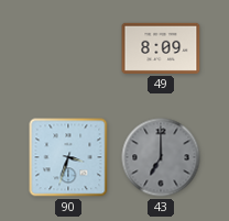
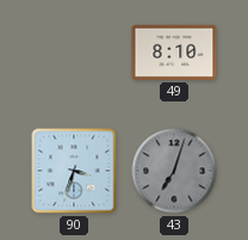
49: 8:09 -> 8:10 (174, 53)
43: 7:00 -> 7:03 (174, 171)
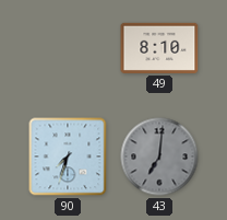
90: 3:33 -> 7:33 (68, 157)
43: 7:03 -> 7:01 (159, 157)
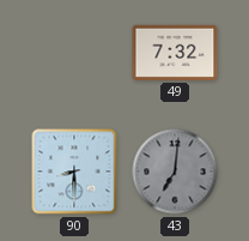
49: 8:10 -> 7:32 (175, 53)
90: 7:33 -> 8:30 (74, 171)
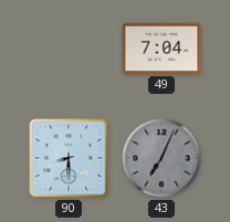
49: 7:32 -> 7:04 (161, 49)
43: 7:01 -> 7:04 (161, 158)
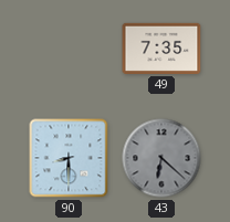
49: 7:04 -> 7:35 (161, 49)
43: 7:04 -> 6:22 (161, 158)
